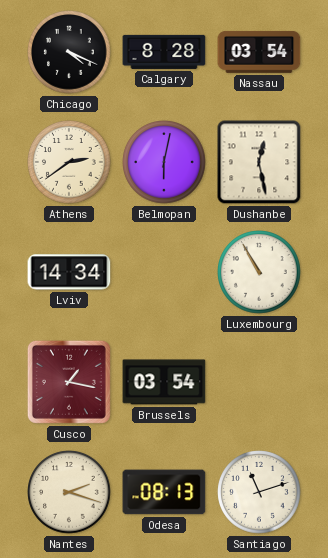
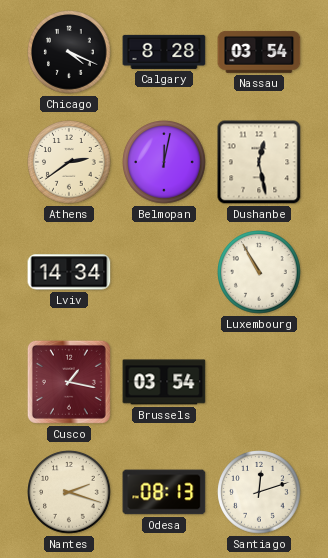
Belmopan: 6:02 -> 12:02 (164, 162)
Santiago: 11:12 -> 12:12 (259, 492)
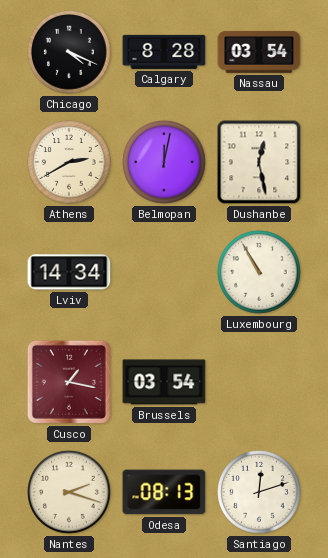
Athens: 2:39 -> 2:40 (69, 162)
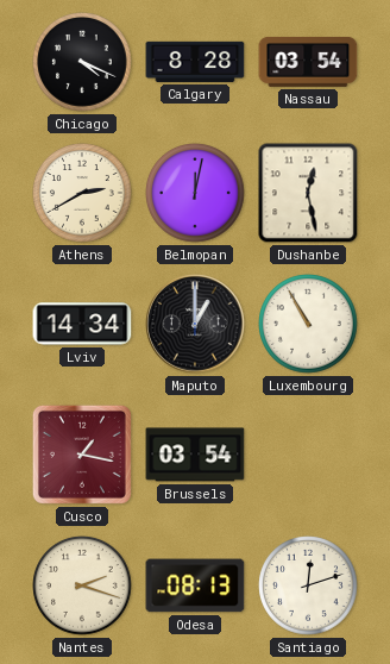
Maputo: none -> 1:00 (195, 324)
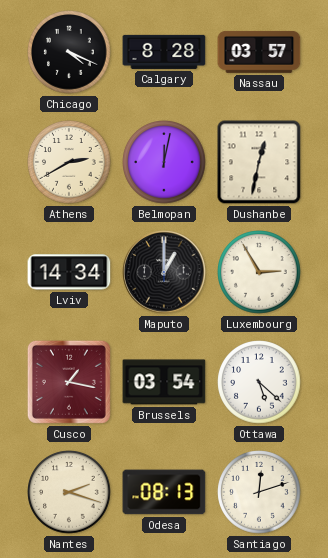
Nassau: 03:54 -> 03:57 (259, 52)
Dushanbe: 12:28 -> 12:32 (259, 162)
Luxembourg: 10:55 -> 2:55 (259, 272)
Ottawa: none -> 5:22 (259, 382)
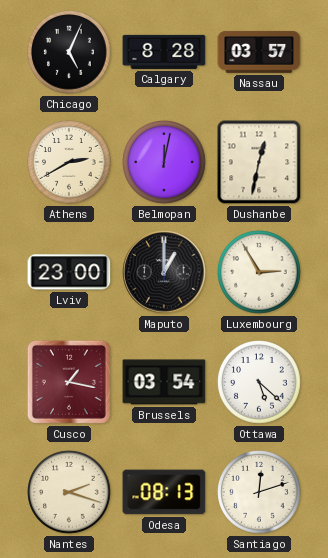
Chicago: 4:19 -> 5:04 (69, 52)
Lviv: 14:34 -> 23:00 (69, 272)
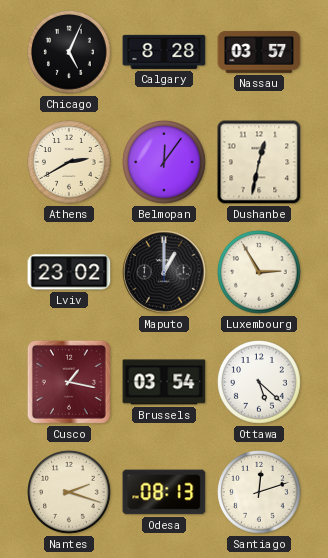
Belmopan: 12:02 -> 12:06 (164, 162)
Lviv: 23:00 -> 23:02 (69, 272)
